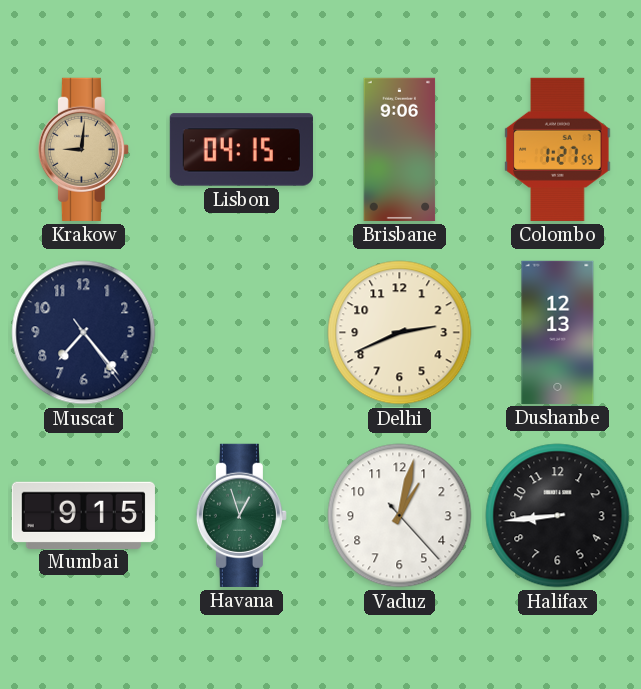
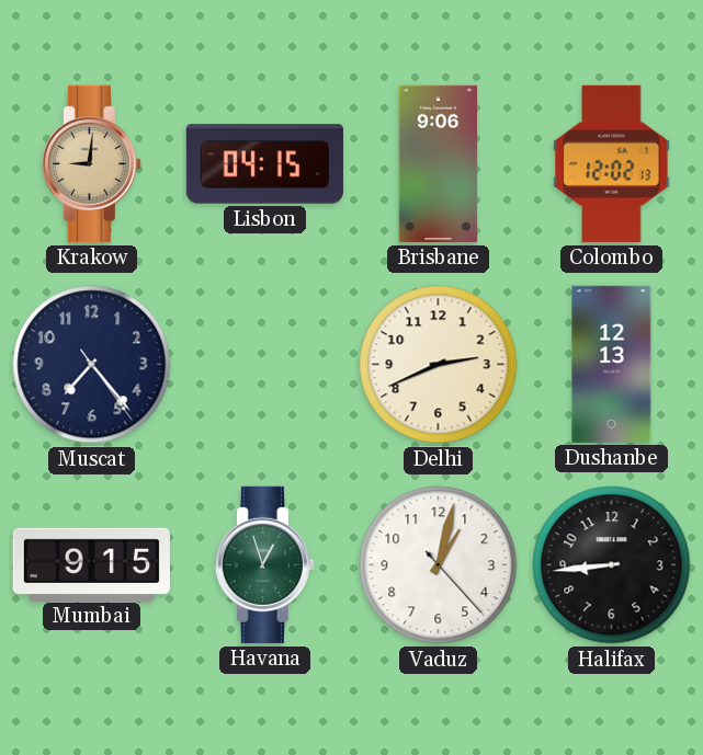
Colombo: 1:27 -> 12:02 (612, 163)
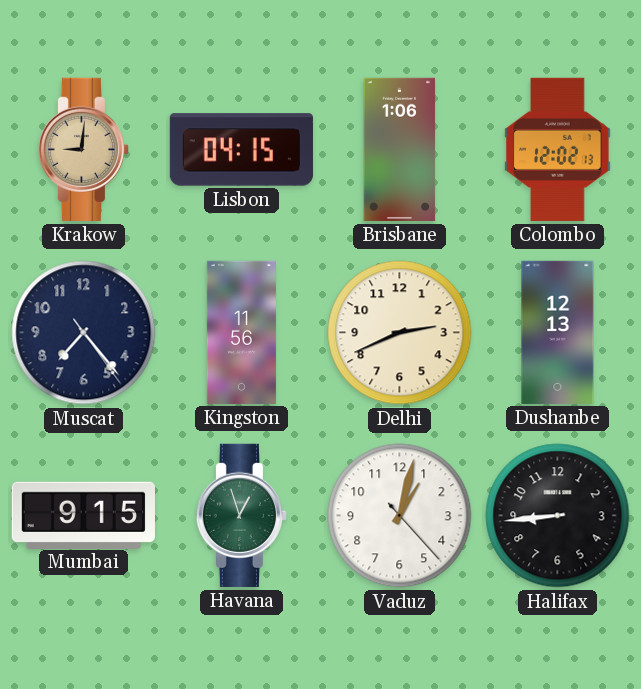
Brisbane: 9:06 -> 1:06 (400, 149)
Kingston: none -> 11:56 (241, 332)
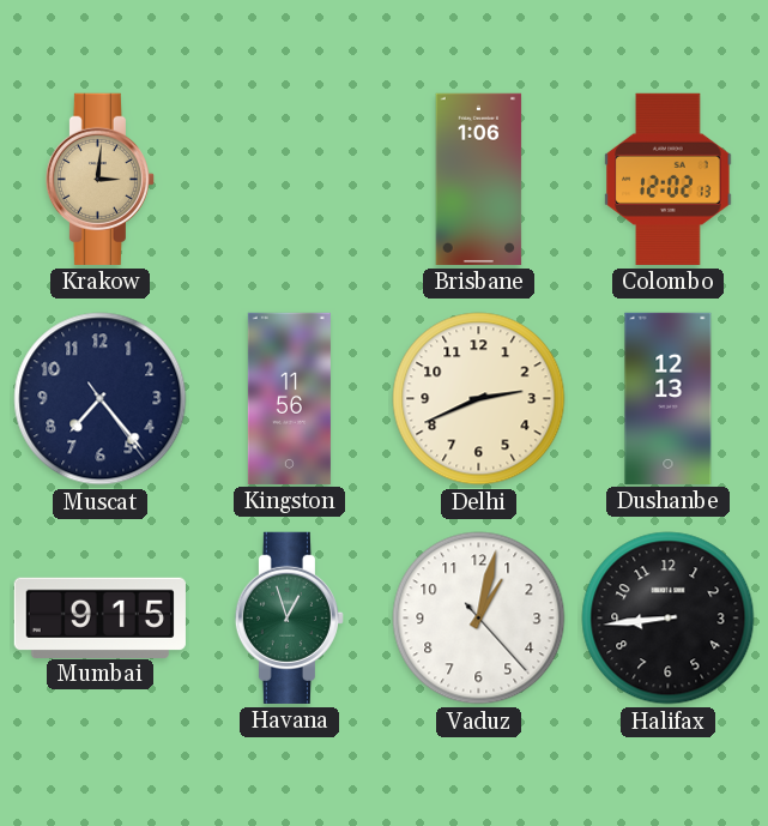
Krakow: 9:01 -> 3:01 (99, 179)
Lisbon: 04:15 -> none (241, 150)
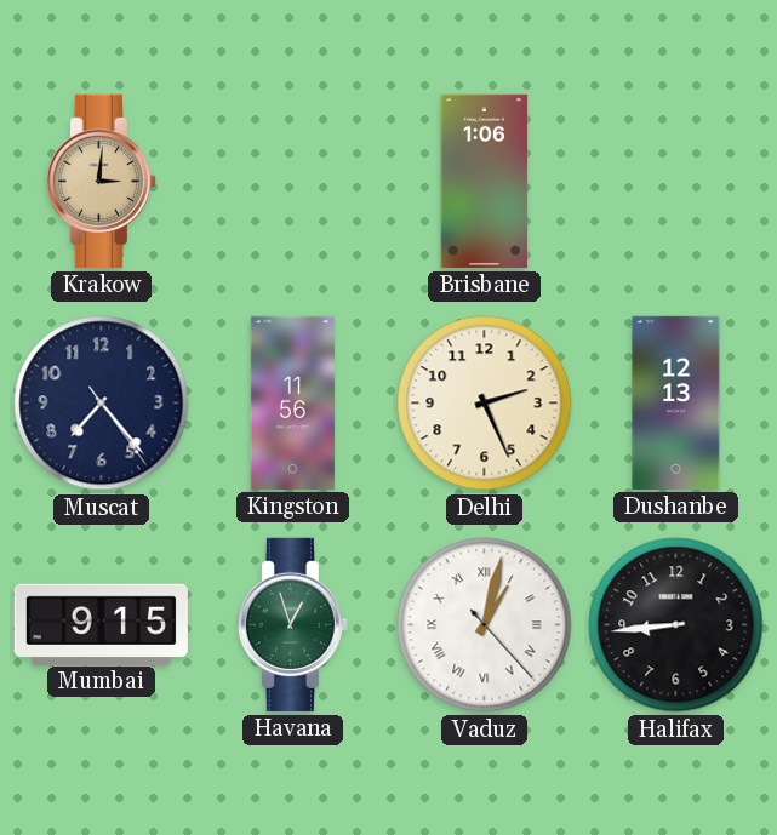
Colombo: 12:02 -> none (669, 179)
Delhi: 2:41 -> 2:26 (485, 404)
Vaduz numerals: Arabic -> Roman (485, 625)
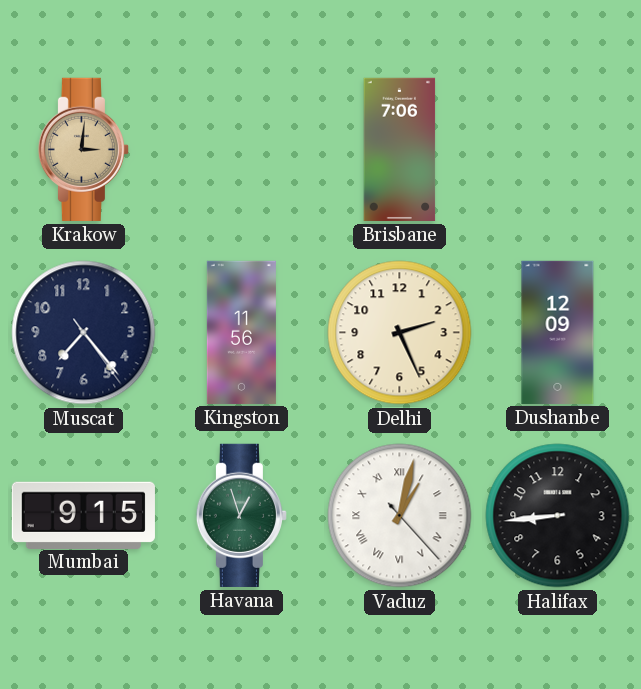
Brisbane: 1:06 -> 7:06 (400, 149)
Dushanbe: 12:13 -> 12:09 (558, 332)
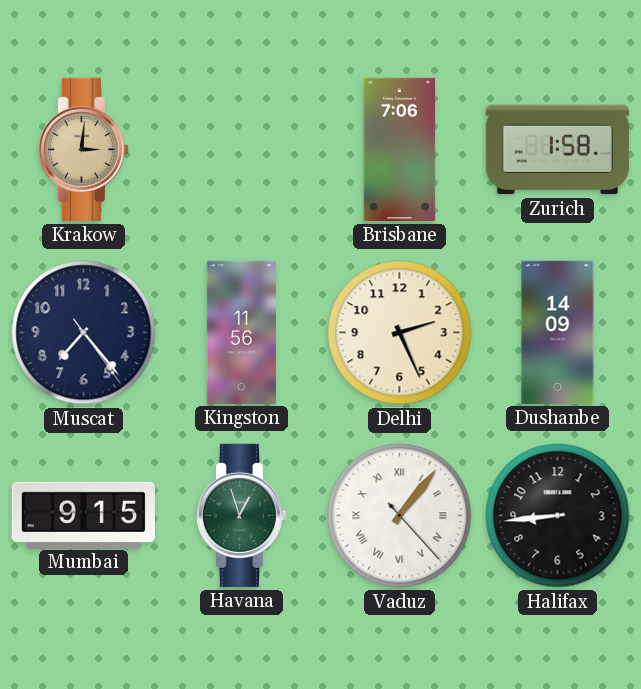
Zurich: none -> 1:58 (557, 150)
Dushanbe: 12:09 -> 14:09 (558, 332)
Vaduz: 1:02 -> 1:06 (400, 516)
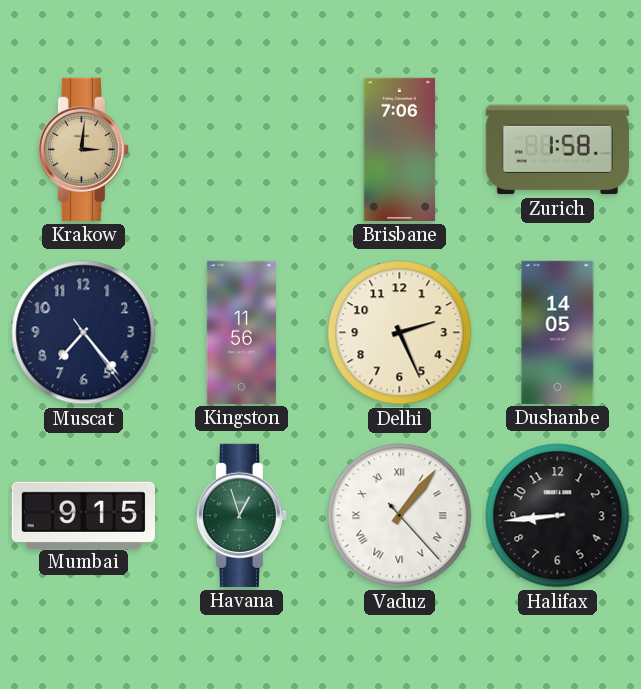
Dushanbe: 14:09 -> 14:05 (558, 332)
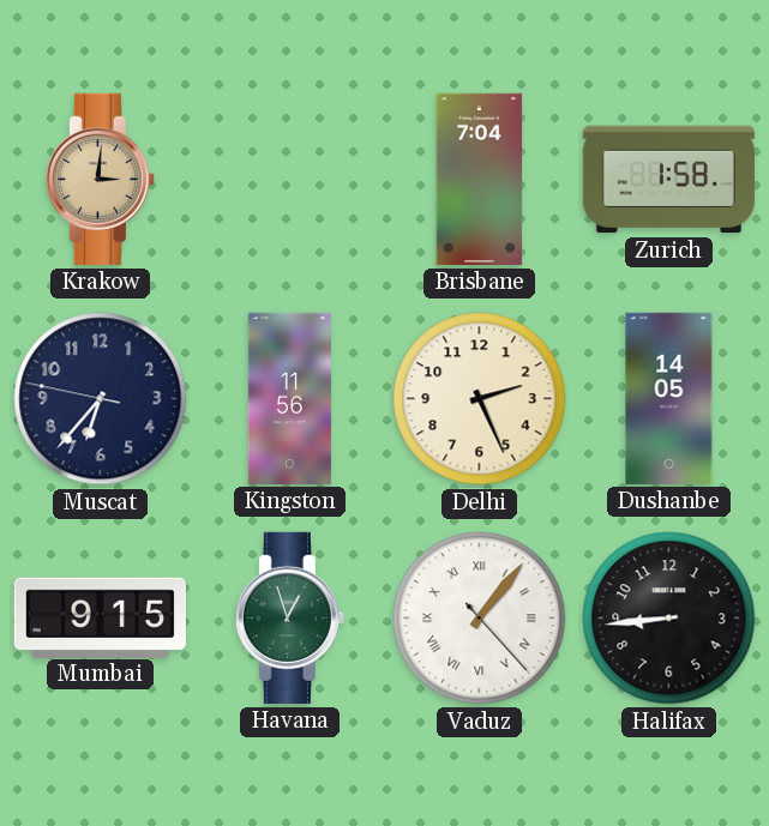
Brisbane: 7:06 -> 7:04 (480, 179)
Muscat: 7:23 -> 6:36 (101, 399)
